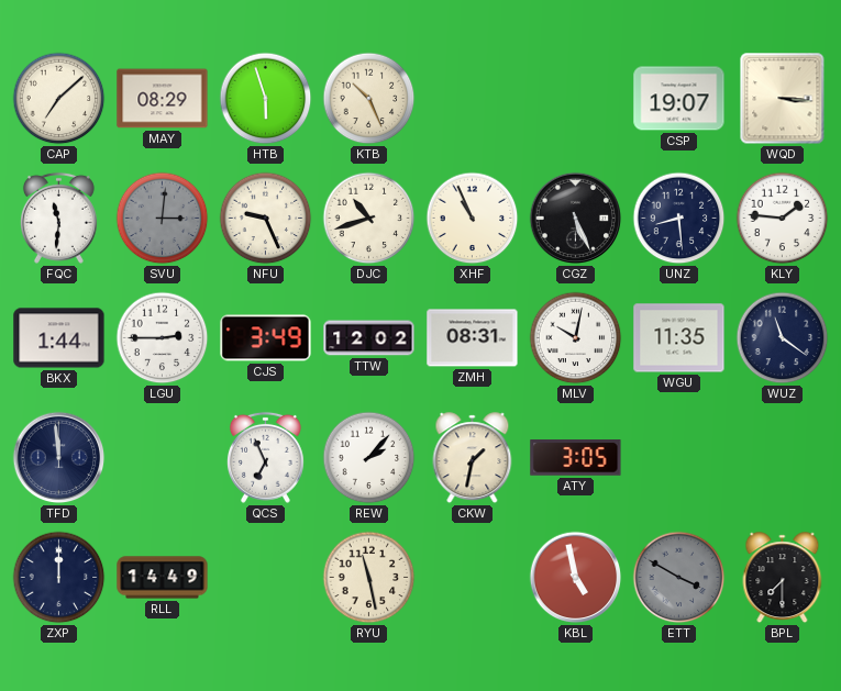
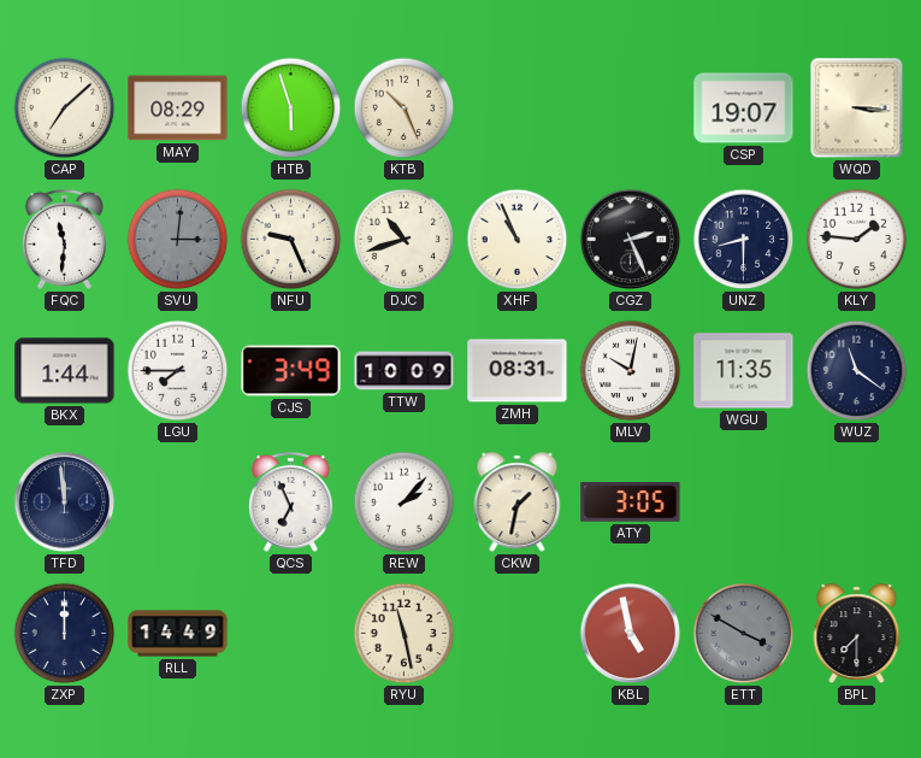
CGZ: 5:26 -> 2:26 (631, 240)
UNZ: 8:29 -> 8:30 (744, 240)
LGU: 2:45 -> 7:45 (178, 371)
TTW: 12:02 -> 10:09 (405, 371)
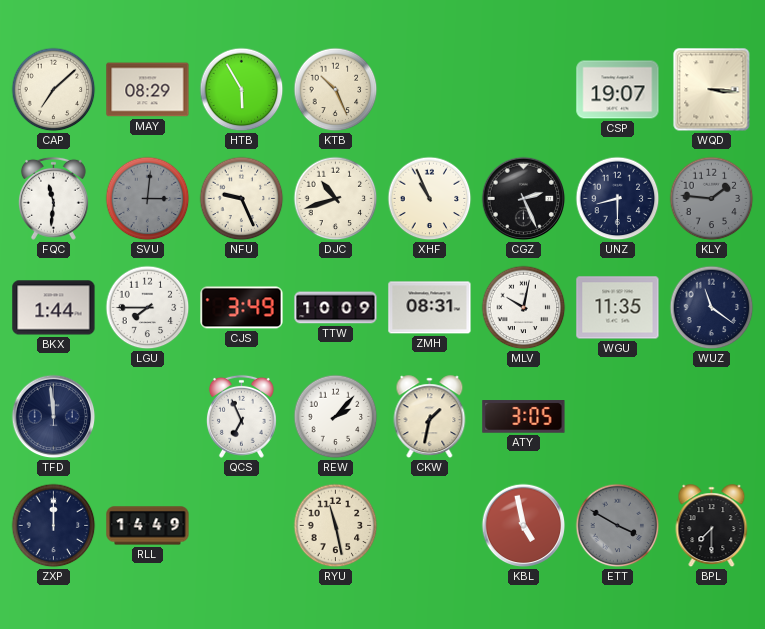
HTB: 5:57 -> 5:55 (242, 90)
KLY dial: white -> grey (712, 199)
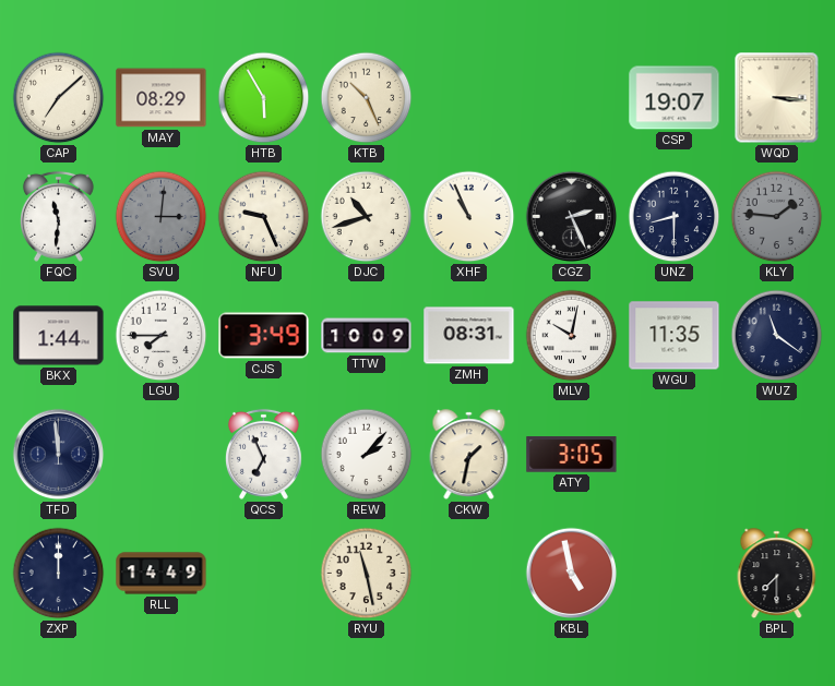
ETT: 3:50 -> none (618, 526)
